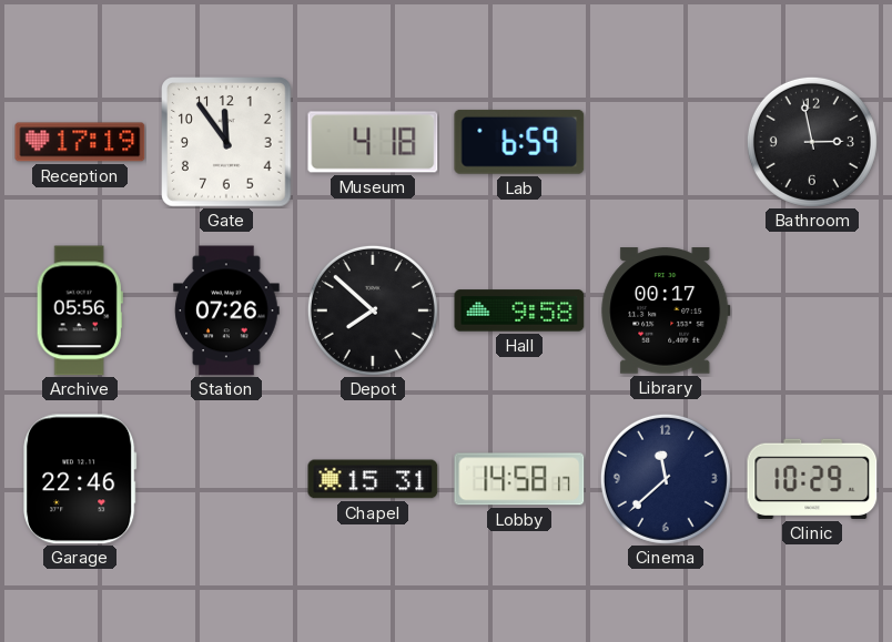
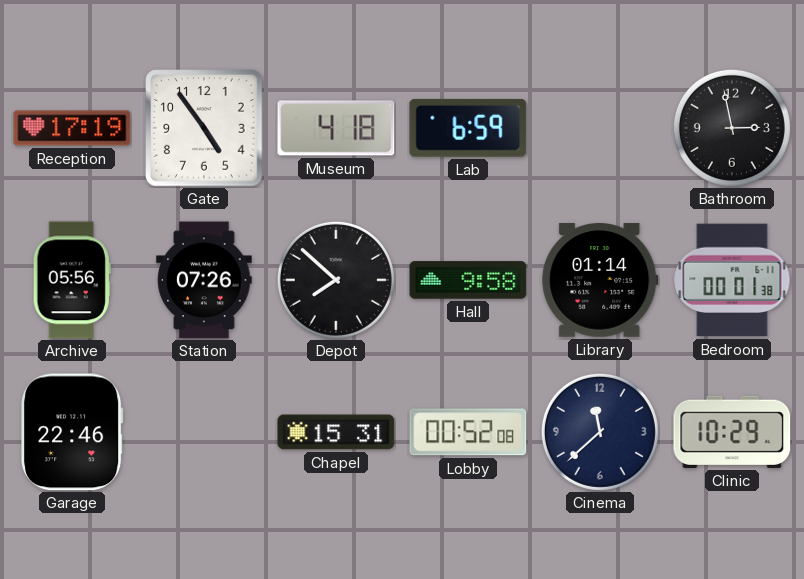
Gate: 11:54 -> 4:54 (205, 129)
Library: 00:17 -> 01:14 (600, 280)
Bedroom: none -> 00:01 (732, 280)
Lobby: 14:58 -> 00:52 (468, 432)
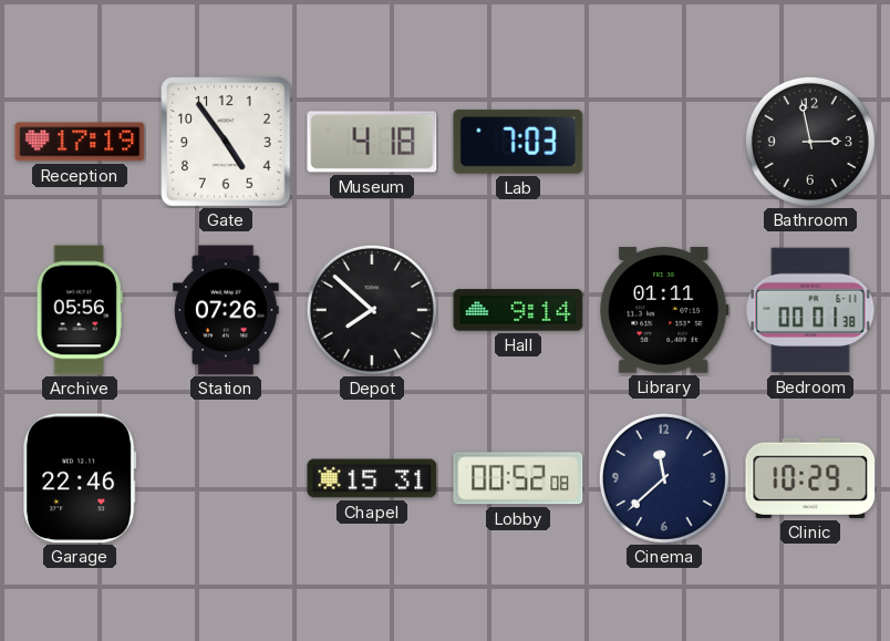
Lab: 6:59 -> 7:03 (518, 142)
Hall: 9:58 -> 9:14 (518, 310)
Library: 01:14 -> 01:11 (664, 310)
